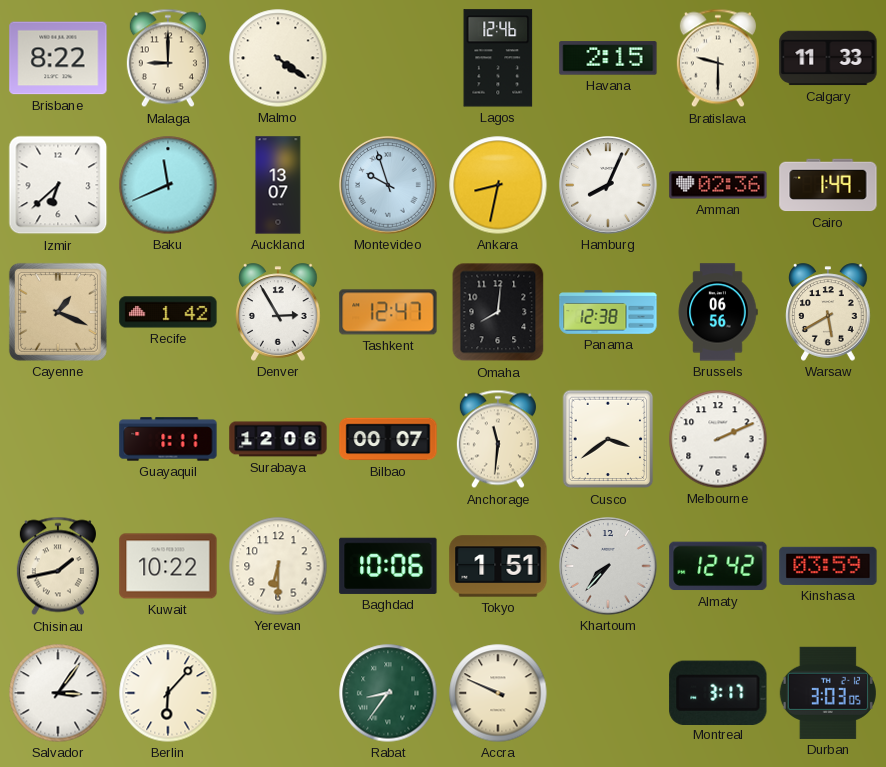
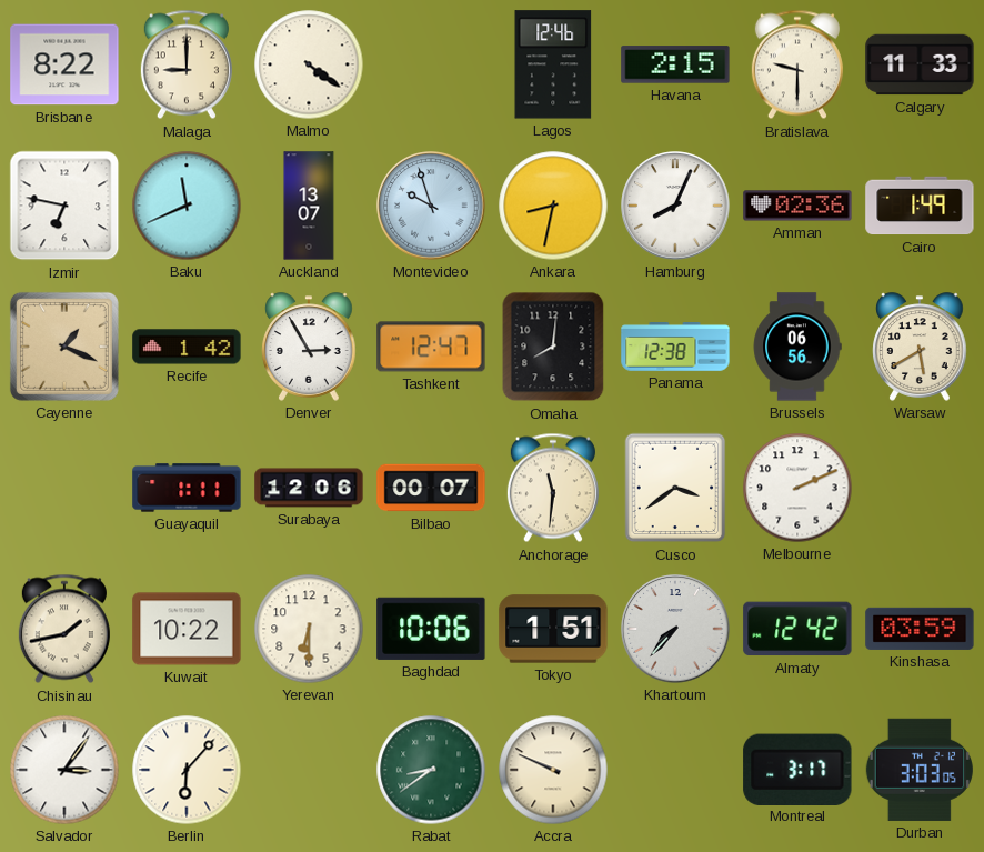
Izmir: 6:38 -> 6:47 (64, 206)
Rabat: 8:36 -> 8:39 (431, 770)
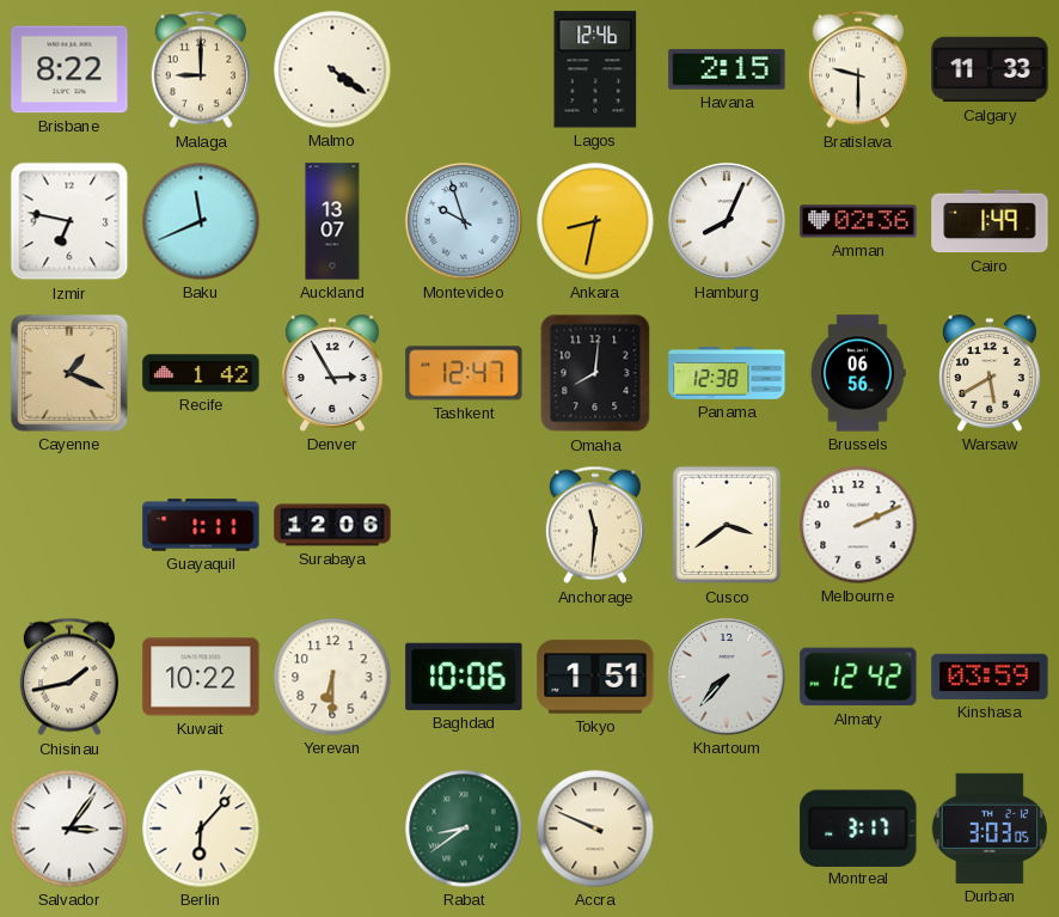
Bilbao: 00:07 -> none (431, 488)
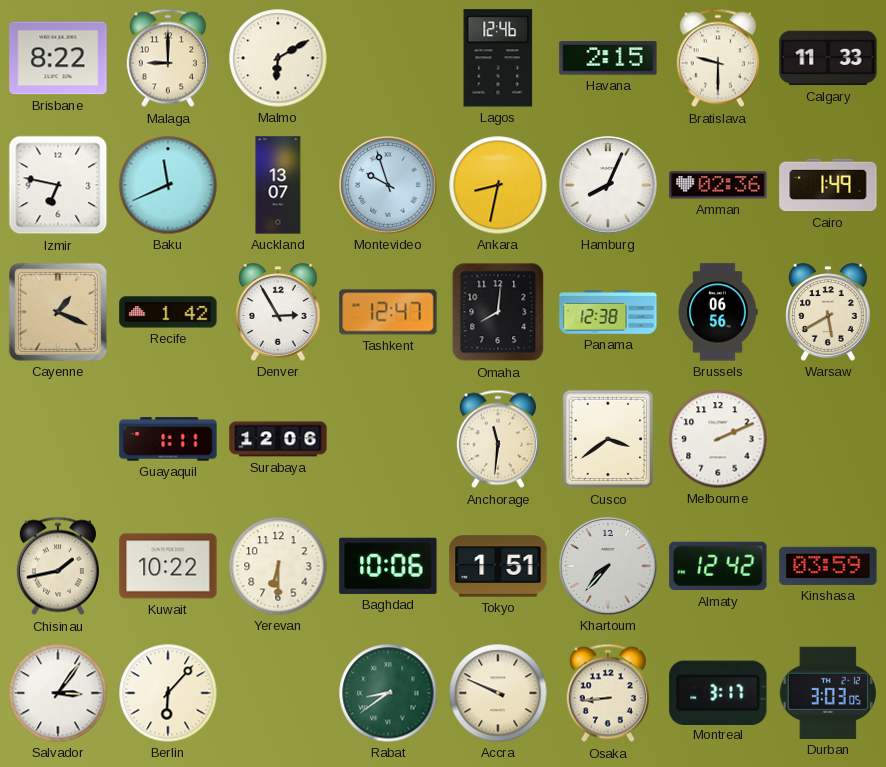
Malmo: 4:21 -> 6:10 (278, 58)
Osaka: none -> 8:44 (608, 693)
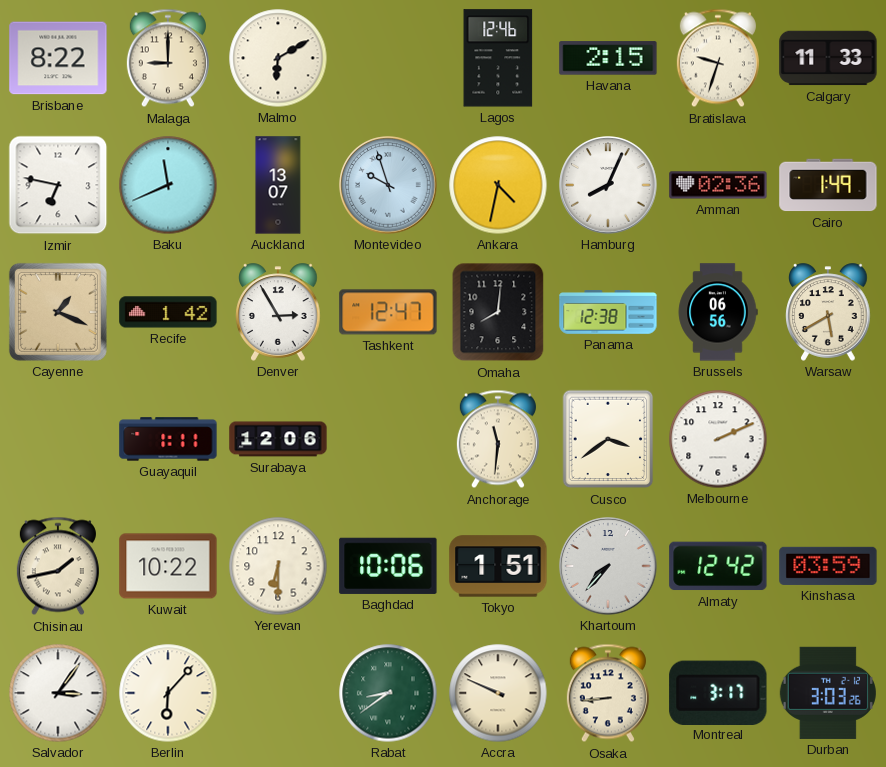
Bratislava: 9:30 -> 9:33 (718, 58)
Ankara: 8:32 -> 4:32 (498, 185)
Durban: 3:03:05 -> 3:03:26 (828, 693)
